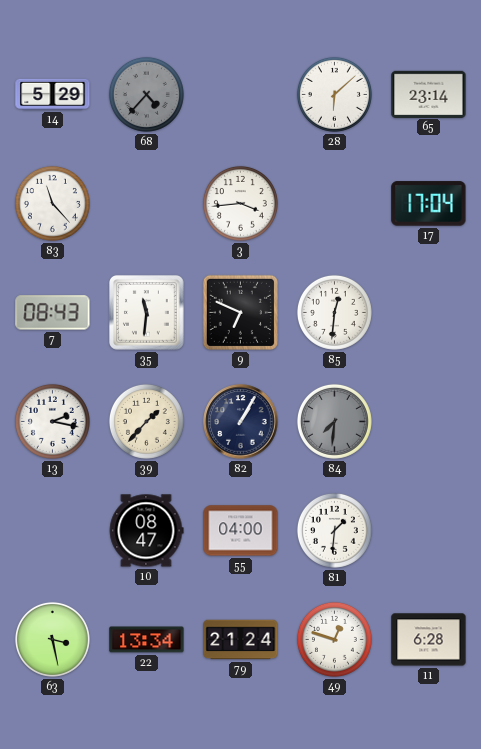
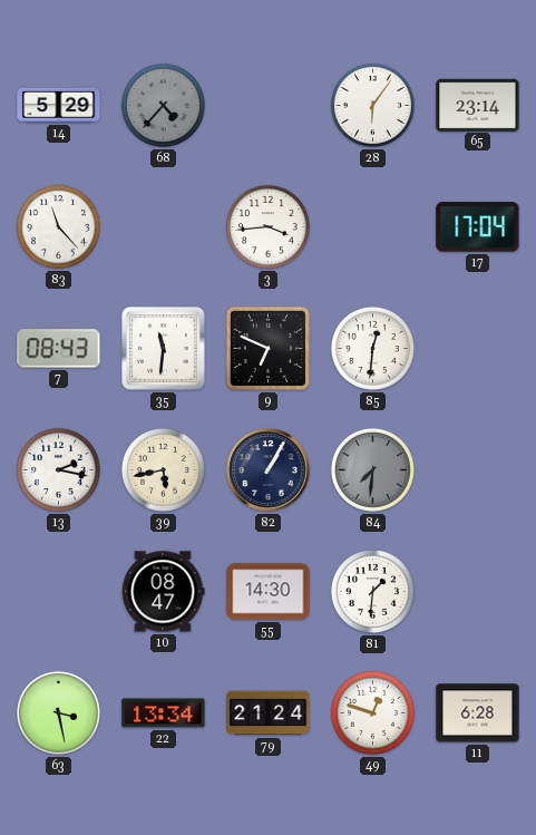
28: 6:08 -> 6:06 (372, 105)
39: 1:37 -> 5:43 (163, 469)
55: 04:00 -> 14:30 (269, 592)
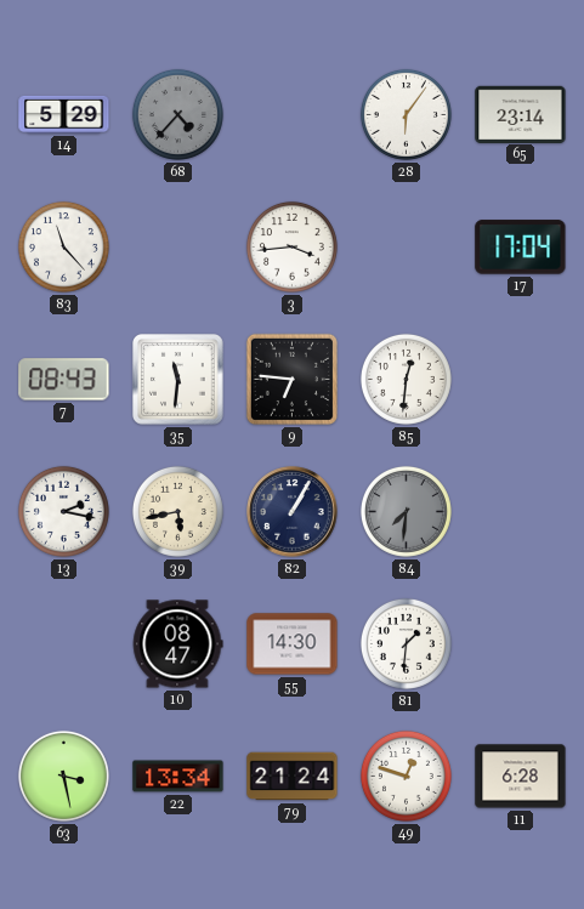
9: 6:49 -> 6:46 (291, 379)
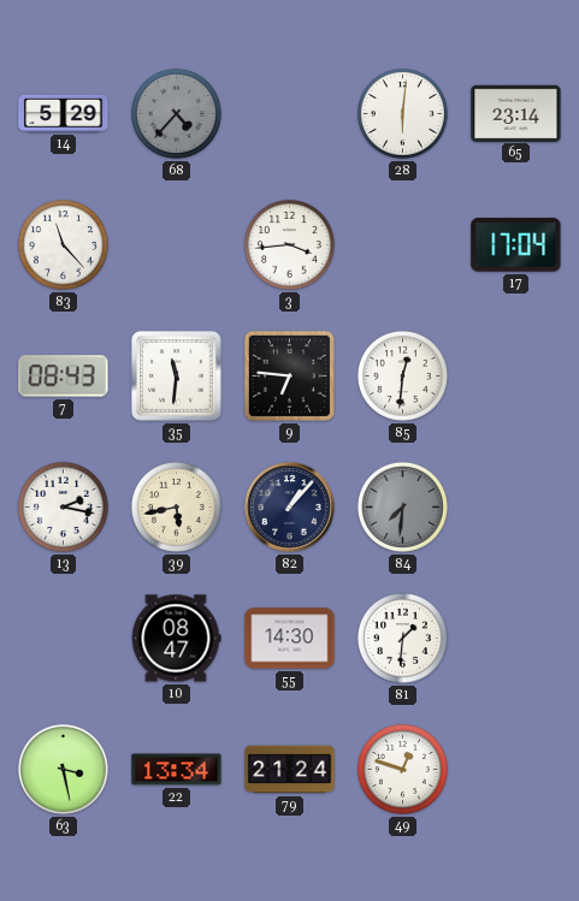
28: 6:06 -> 6:01 (402, 113)
82: 1:05 -> 1:07 (290, 508)
11: 6:28 -> none (521, 777)
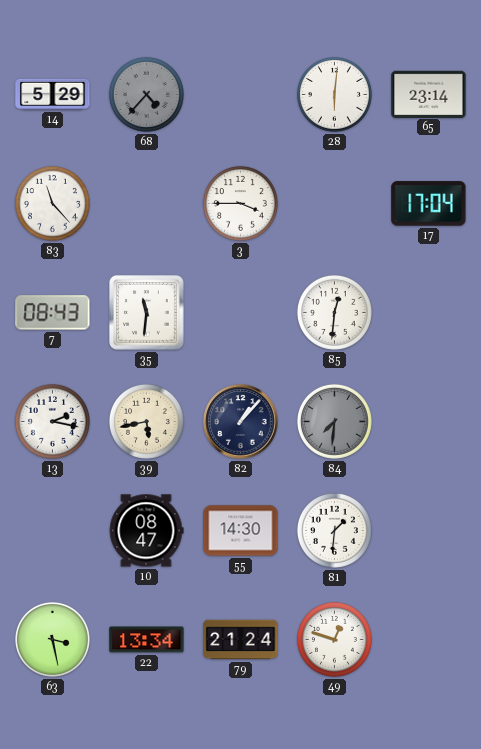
3: 3:44 -> 3:45 (240, 203)
9: 6:46 -> none (289, 375)
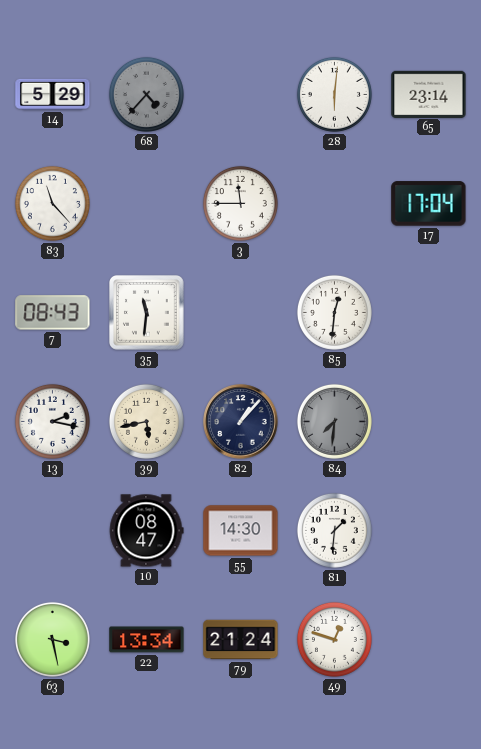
3: 3:45 -> 11:45 (240, 203)
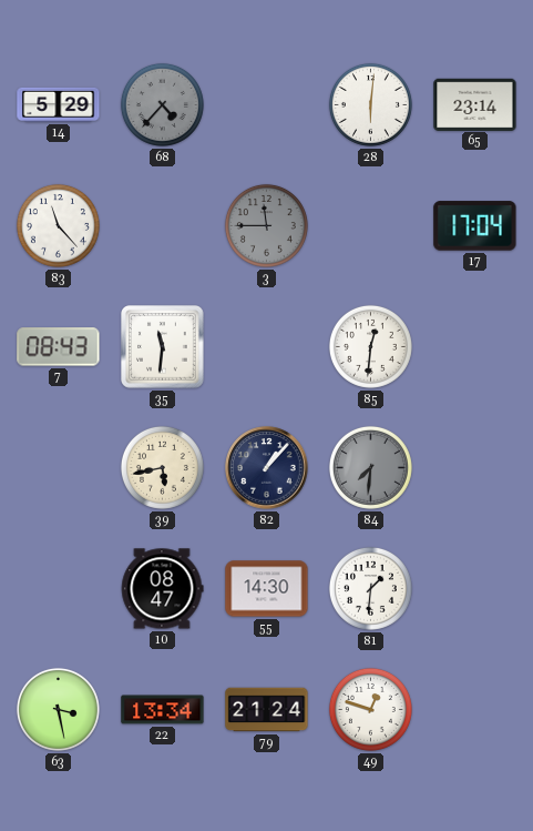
3 dial: white -> grey (266, 225)
13: 2:17 -> none (52, 421)
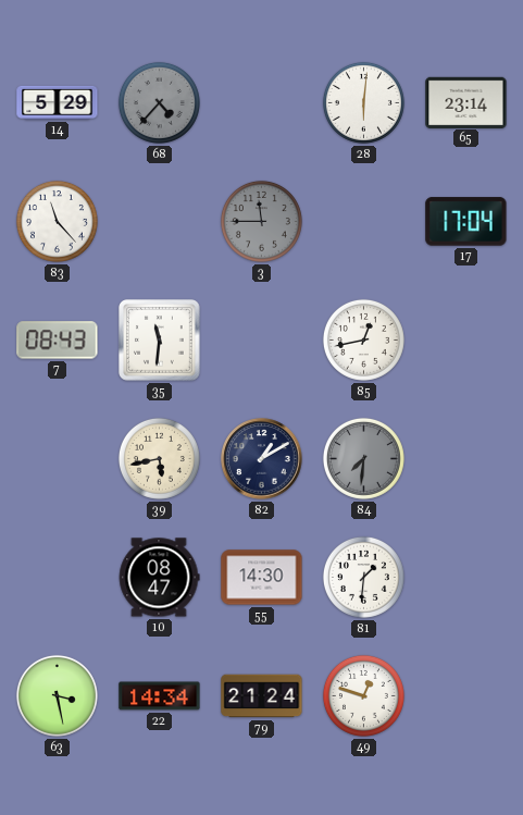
85: 12:31 -> 12:43 (363, 339)
82: 1:07 -> 1:10 (262, 459)
22: 13:34 -> 14:34 (160, 696)
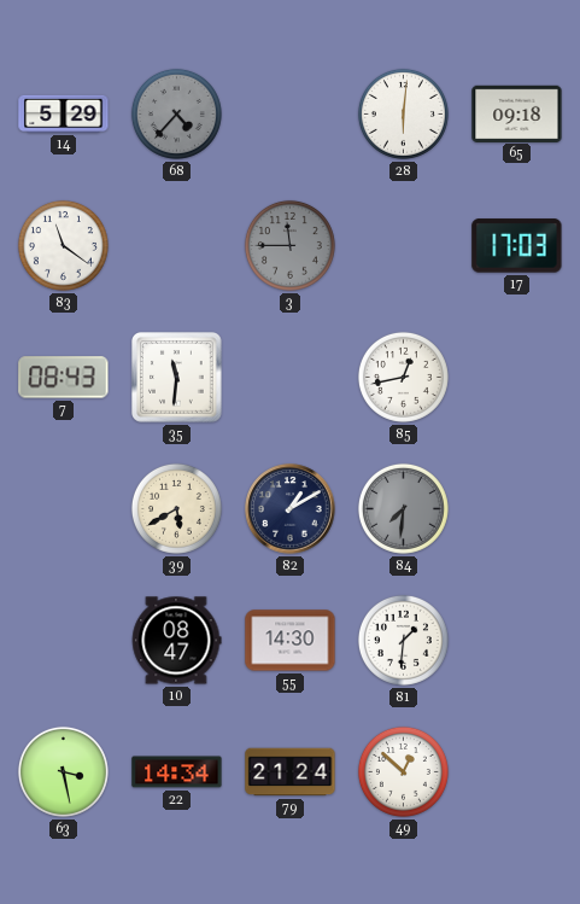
65: 23:14 -> 09:18 (517, 113)
83: 11:23 -> 11:21 (63, 245)
17: 17:04 -> 17:03 (517, 246)
39: 5:43 -> 5:40 (176, 508)
49: 12:48 -> 12:52 (403, 771)
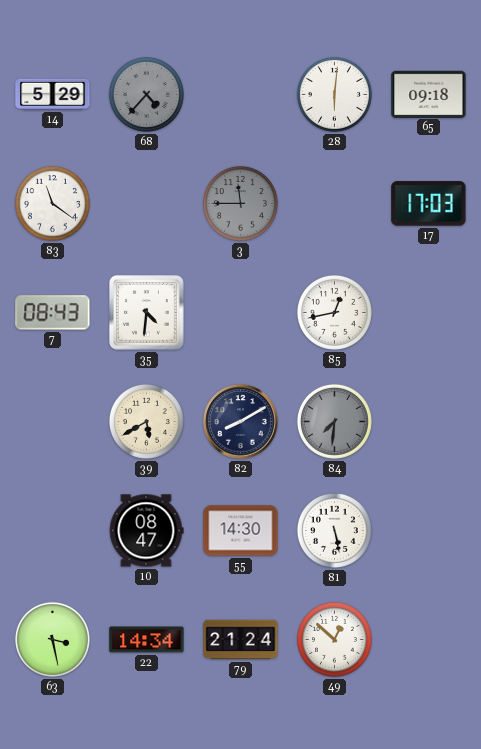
35: 11:31 -> 4:31 (147, 313)
82: 1:10 -> 8:10 (241, 422)
81: 1:31 -> 5:28 (334, 530)
